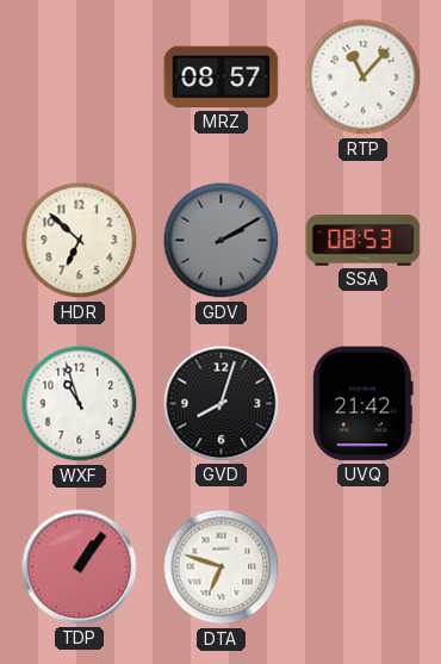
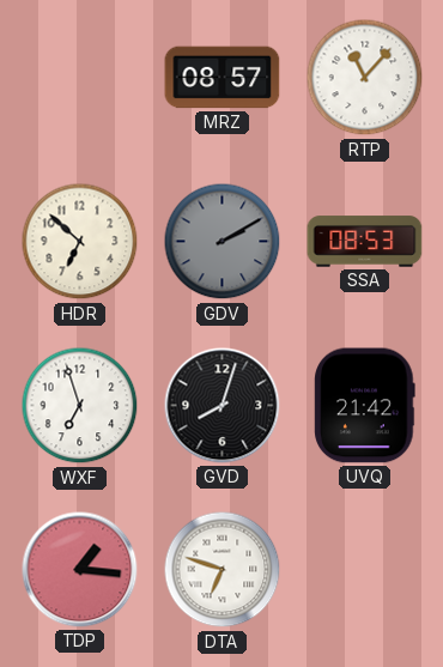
WXF: 10:57 -> 6:57 (80, 406)
TDP: 1:06 -> 1:16 (80, 570)
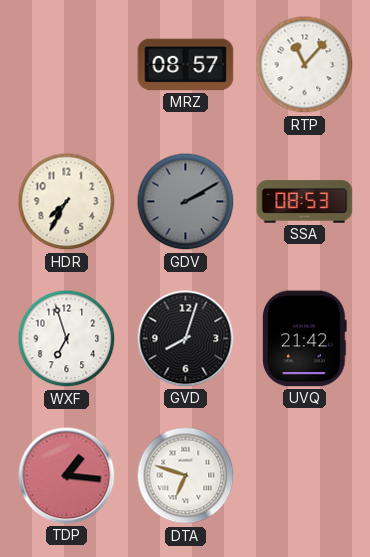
HDR: 6:52 -> 7:35 (67, 202)
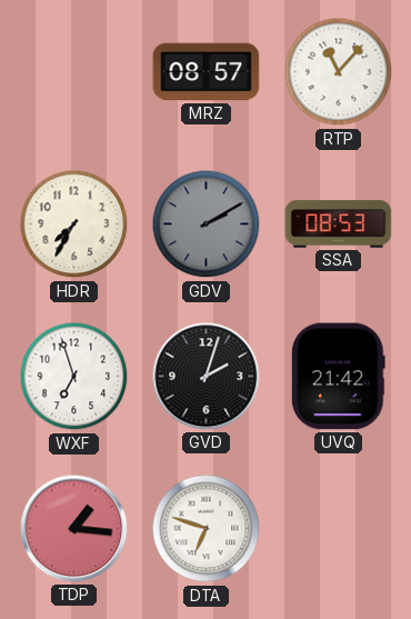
GVD: 8:03 -> 2:03 (207, 377)
